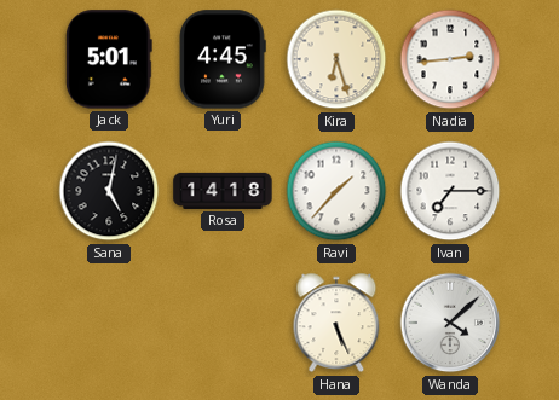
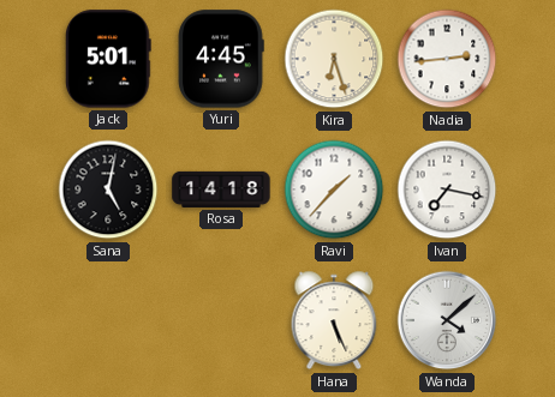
Ivan: 7:15 -> 7:17 (447, 190)
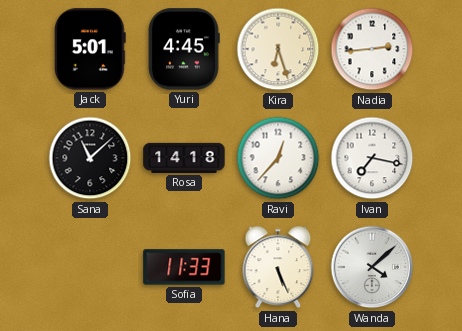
Sana: 5:02 -> 11:08 (90, 158)
Ravi: 1:37 -> 12:37 (278, 158)
Sofia: none -> 11:33 (184, 267)
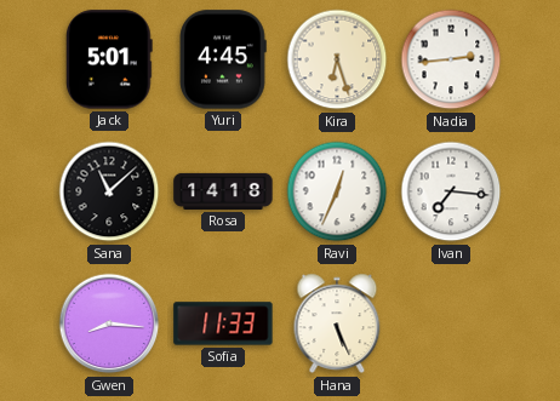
Ravi: 12:37 -> 12:34 (337, 191)
Ivan: 7:17 -> 7:16 (451, 191)
Gwen: none -> 8:16 (109, 323)
Wanda: 4:08 -> none (372, 267)
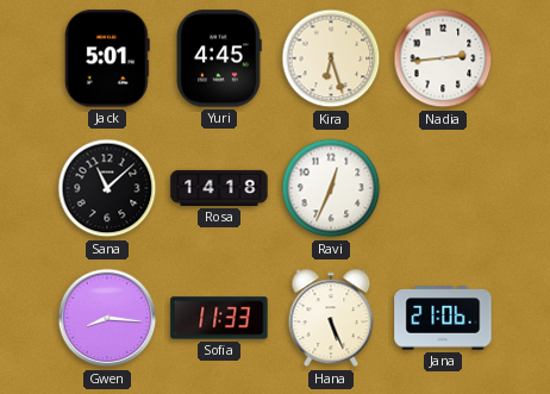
Ivan: 7:16 -> none (451, 191)
Jana: none -> 21:06 (443, 318)
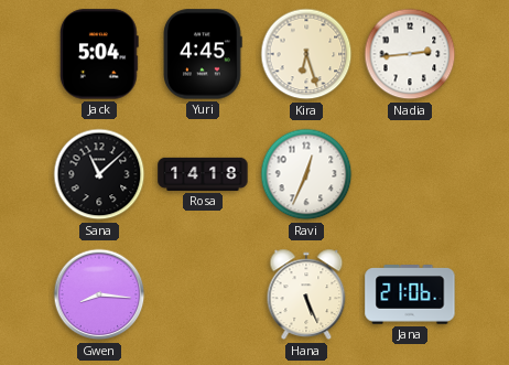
Jack: 5:01 -> 5:04 (99, 54)
Sofia: 11:33 -> none (219, 318)
